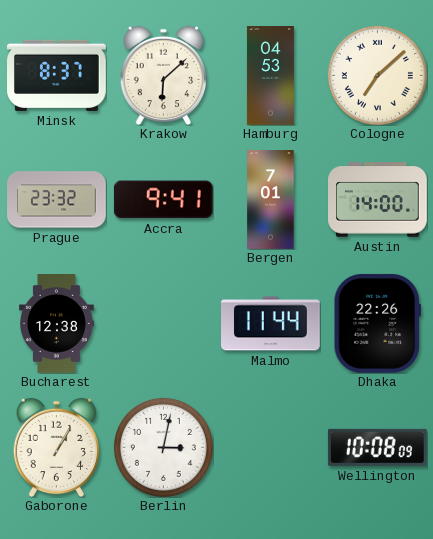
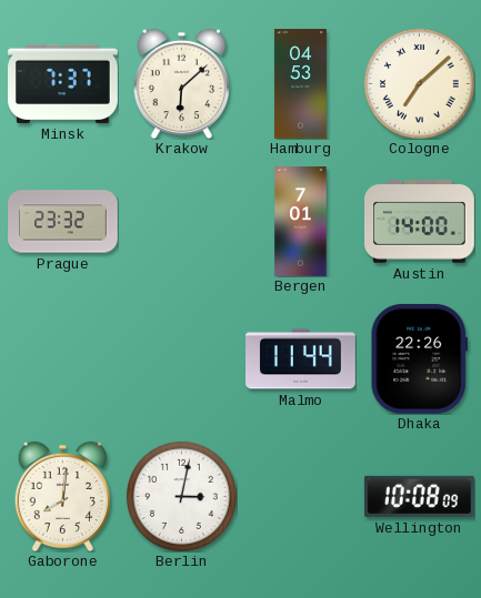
Minsk: 8:37 -> 7:37 (63, 83)
Accra: 9:41 -> none (163, 200)
Bucharest: 12:38 -> none (57, 324)
Gaborone: 1:05 -> 8:01 (62, 496)
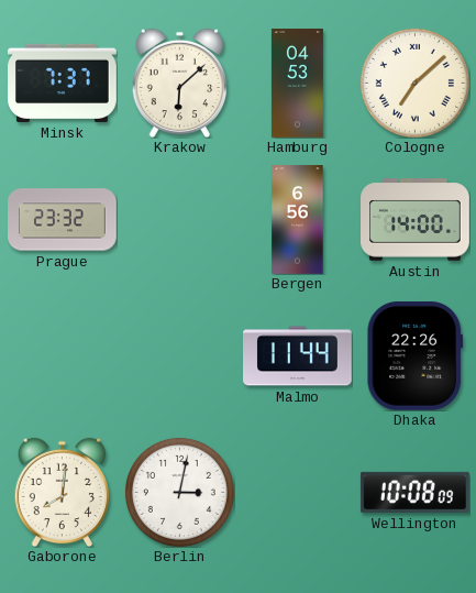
Bergen: 7:01 -> 6:56 (298, 220)
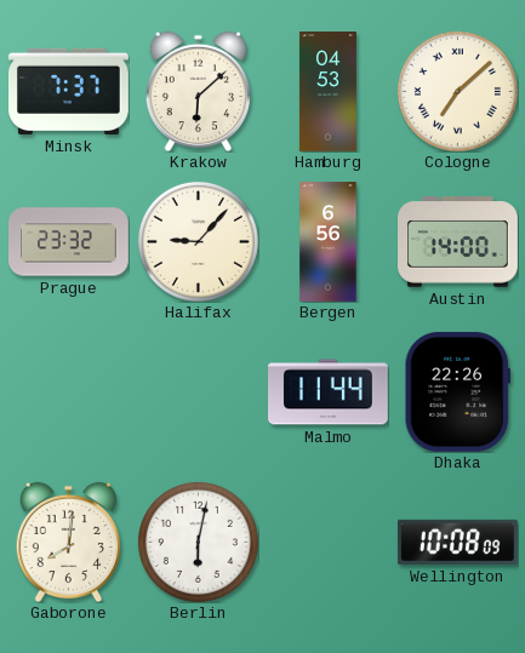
Halifax: none -> 9:07 (198, 241)
Berlin: 3:02 -> 6:02 (198, 542)
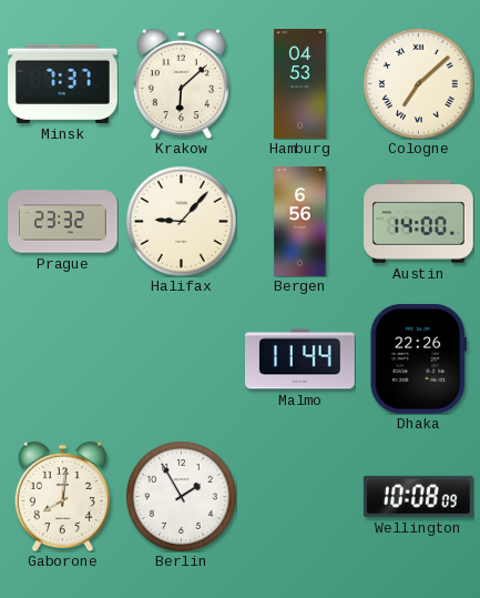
Berlin: 6:02 -> 1:55 (181, 496)
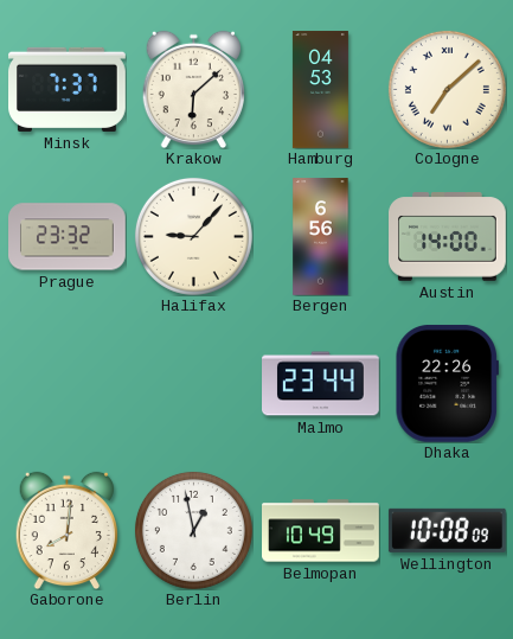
Malmo: 11:44 -> 23:44 (321, 384)
Berlin: 1:55 -> 12:58 (193, 530)
Belmopan: none -> 10:49 (321, 531)
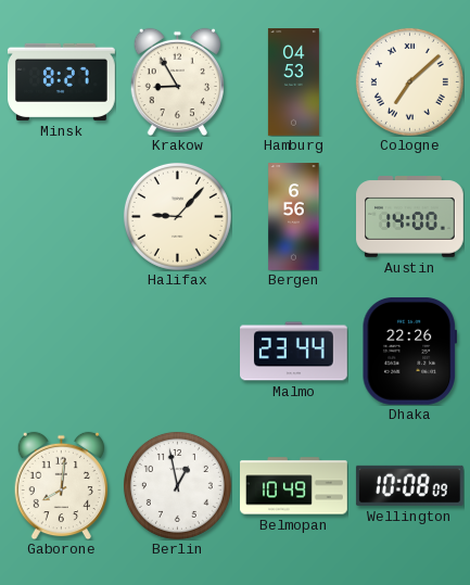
Minsk: 7:37 -> 8:27 (62, 81)
Krakow: 6:08 -> 8:55 (177, 81)
Prague: 23:32 -> none (68, 237)
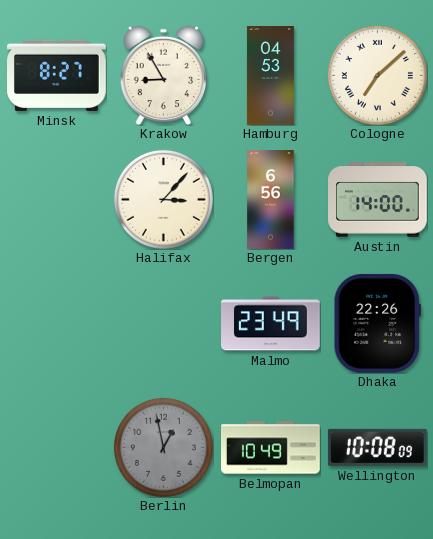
Halifax: 9:07 -> 3:07 (163, 199)
Malmo: 23:44 -> 23:49 (271, 324)
Gaborone: 8:01 -> none (61, 485)
Berlin dial: white -> grey (163, 447)
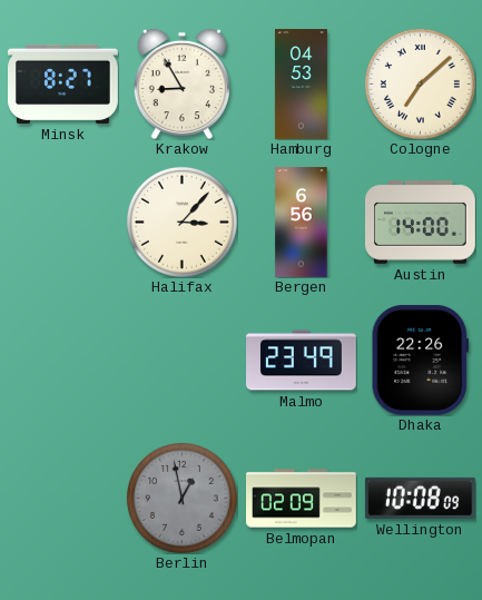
Belmopan: 10:49 -> 02:09 (302, 499)
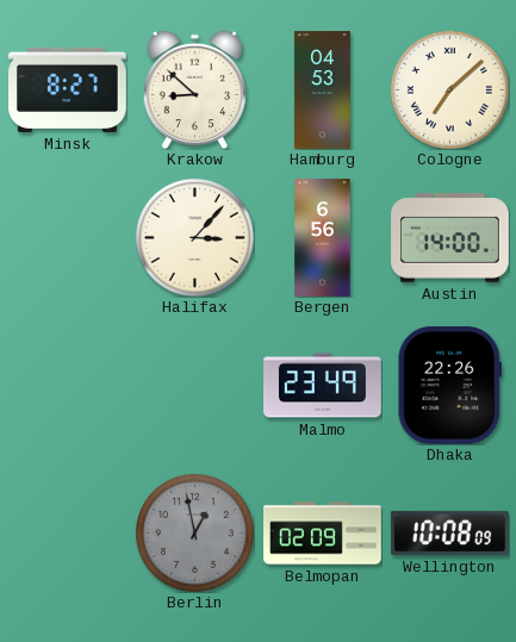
Krakow: 8:55 -> 8:52 (194, 89)
